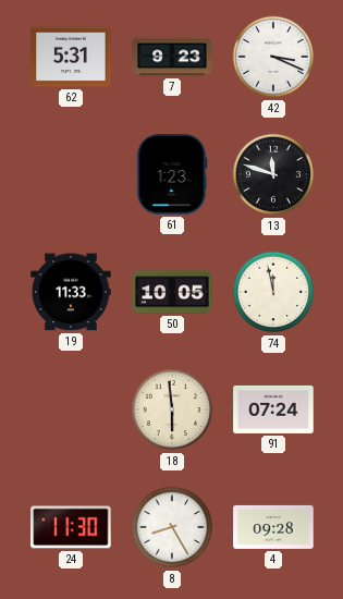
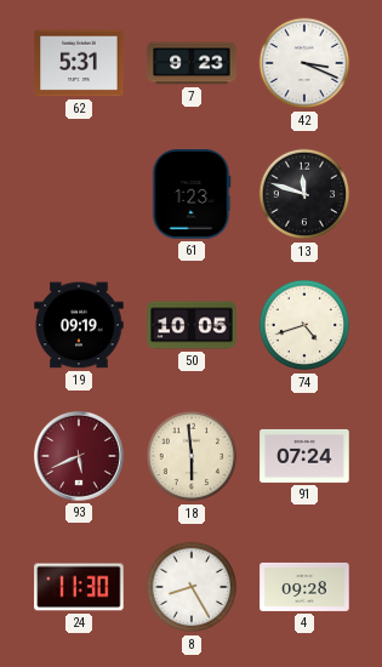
19: 11:33 -> 09:19 (79, 325)
74: 11:58 -> 4:42 (304, 325)
93: none -> 5:41 (79, 456)
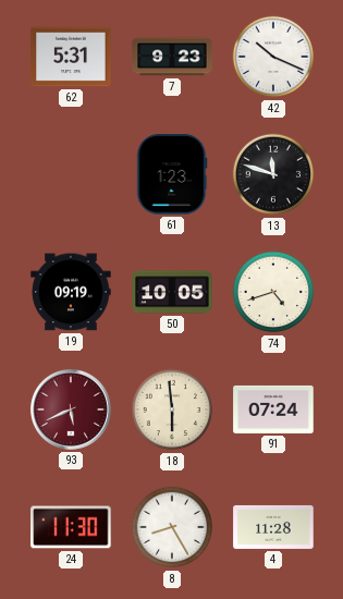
42: 3:19 -> 10:19 (273, 57)
4: 09:28 -> 11:28 (273, 527)
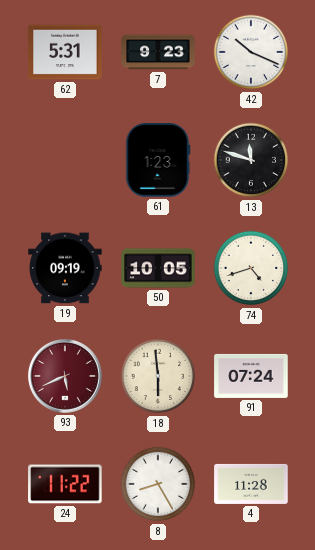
24: 11:30 -> 11:22 (65, 484)
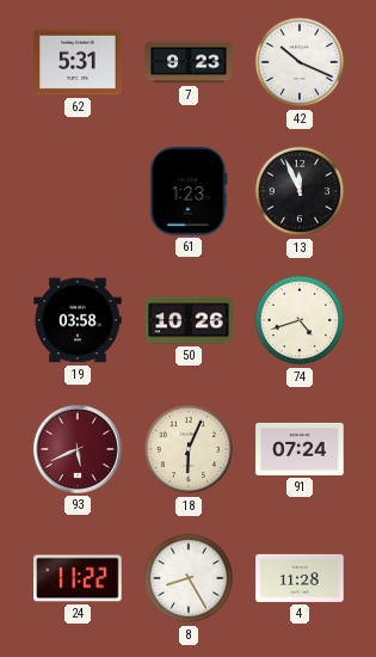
13: 11:48 -> 11:56 (300, 191)
19: 09:19 -> 03:58 (78, 320)
50: 10:05 -> 10:26 (189, 320)
18: 5:59 -> 6:04 (189, 449)
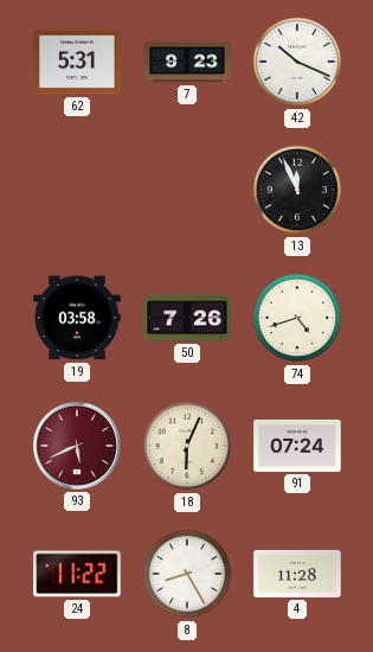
61: 1:23 -> none (189, 191)
50: 10:26 -> 7:26 (187, 318)
